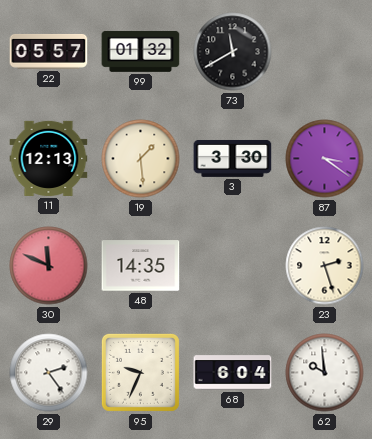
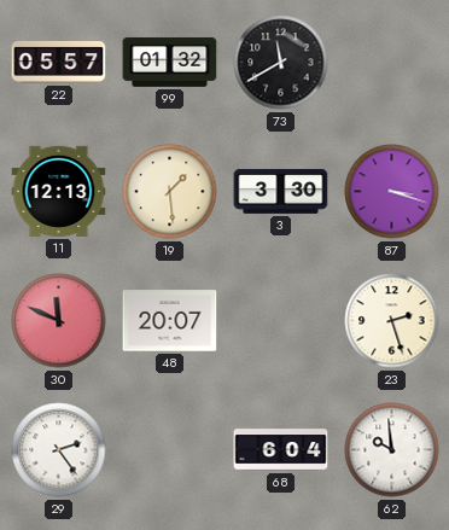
87: 3:21 -> 3:18 (392, 192)
48: 14:35 -> 20:07 (170, 321)
95: 9:34 -> none (140, 372)
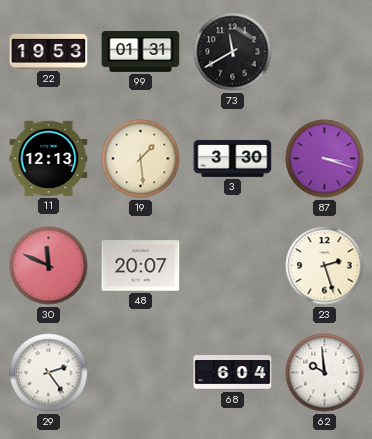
22: 05:57 -> 19:53 (49, 52)
99: 01:32 -> 01:31 (141, 51)
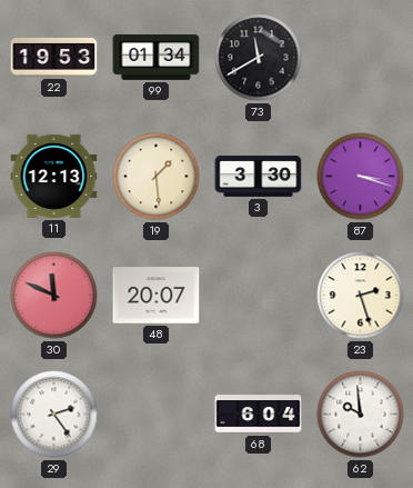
99: 01:31 -> 01:34 (157, 57)
